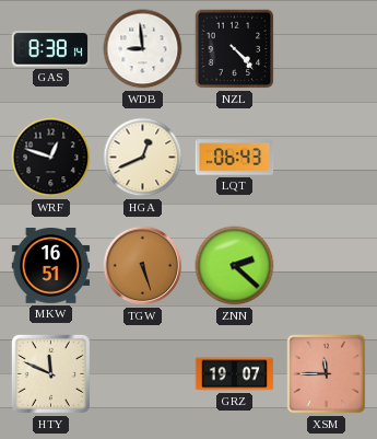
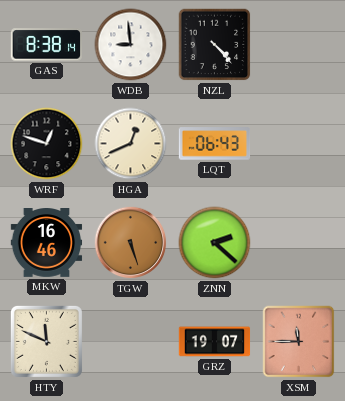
MKW: 16:51 -> 16:46 (47, 243)
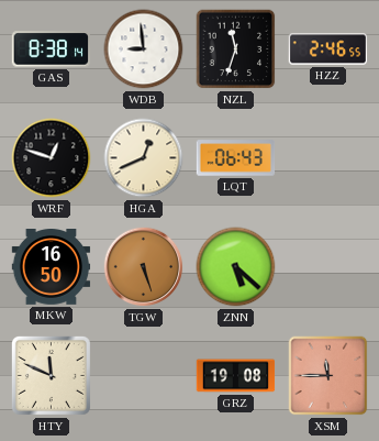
NZL: 4:23 -> 11:33 (236, 49)
HZZ: none -> 2:46 (328, 49)
MKW: 16:46 -> 16:50 (52, 267)
ZNN: 2:22 -> 5:22 (236, 267)
GRZ: 19:07 -> 19:08 (236, 376)
